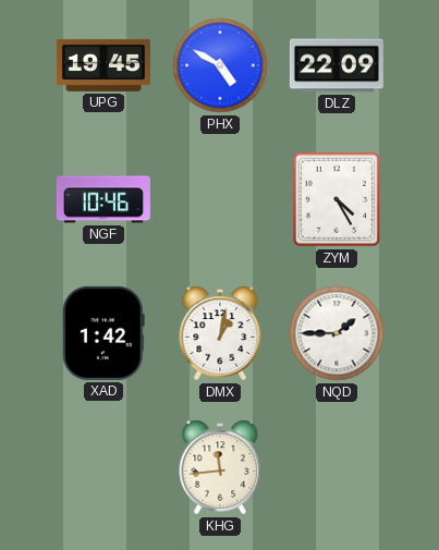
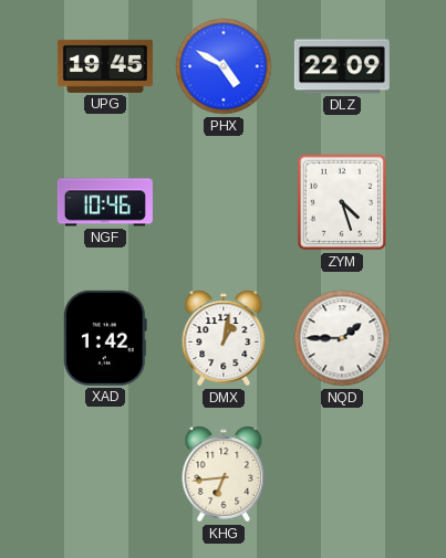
ZYM: 4:25 -> 4:27 (342, 202)
KHG: 11:44 -> 6:44 (224, 474)
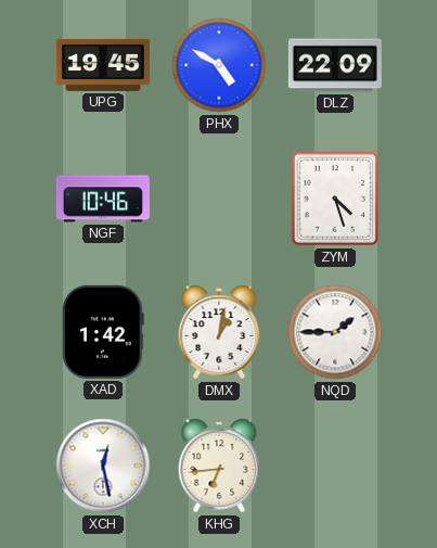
XCH: none -> 12:28 (103, 466)
